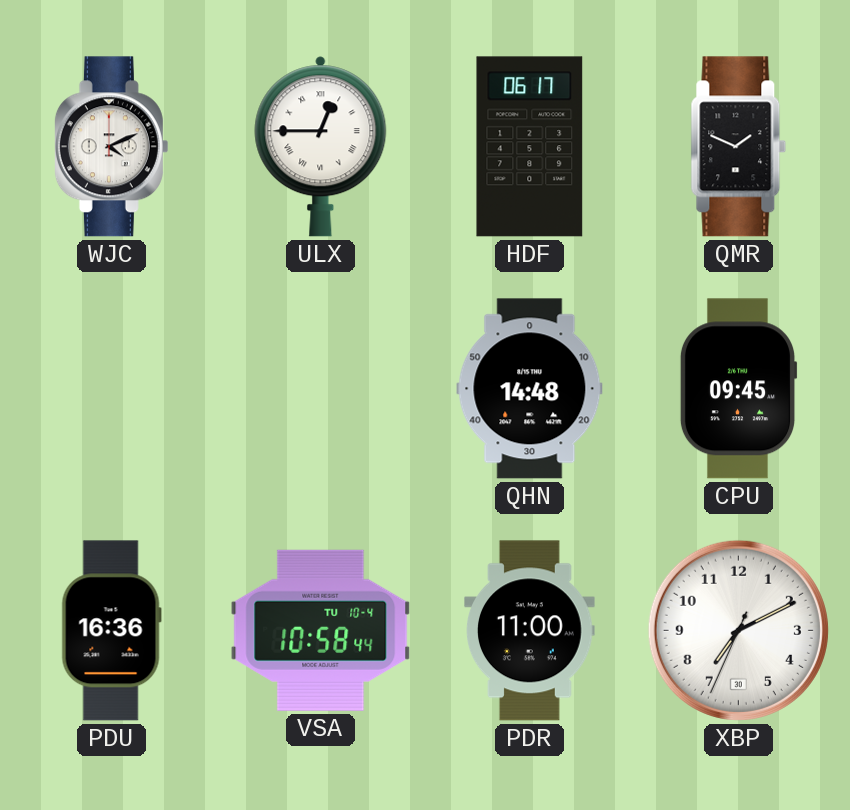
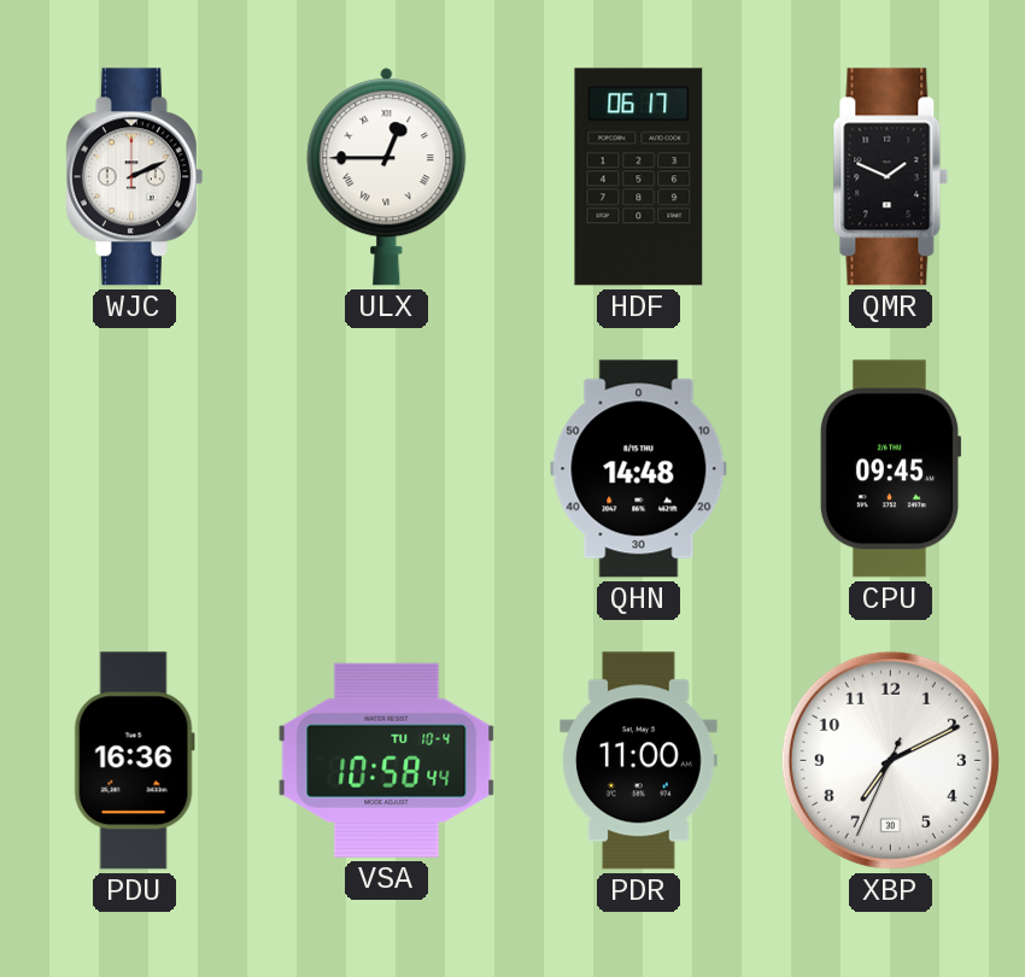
WJC: 4:11 -> 2:11 (134, 177)
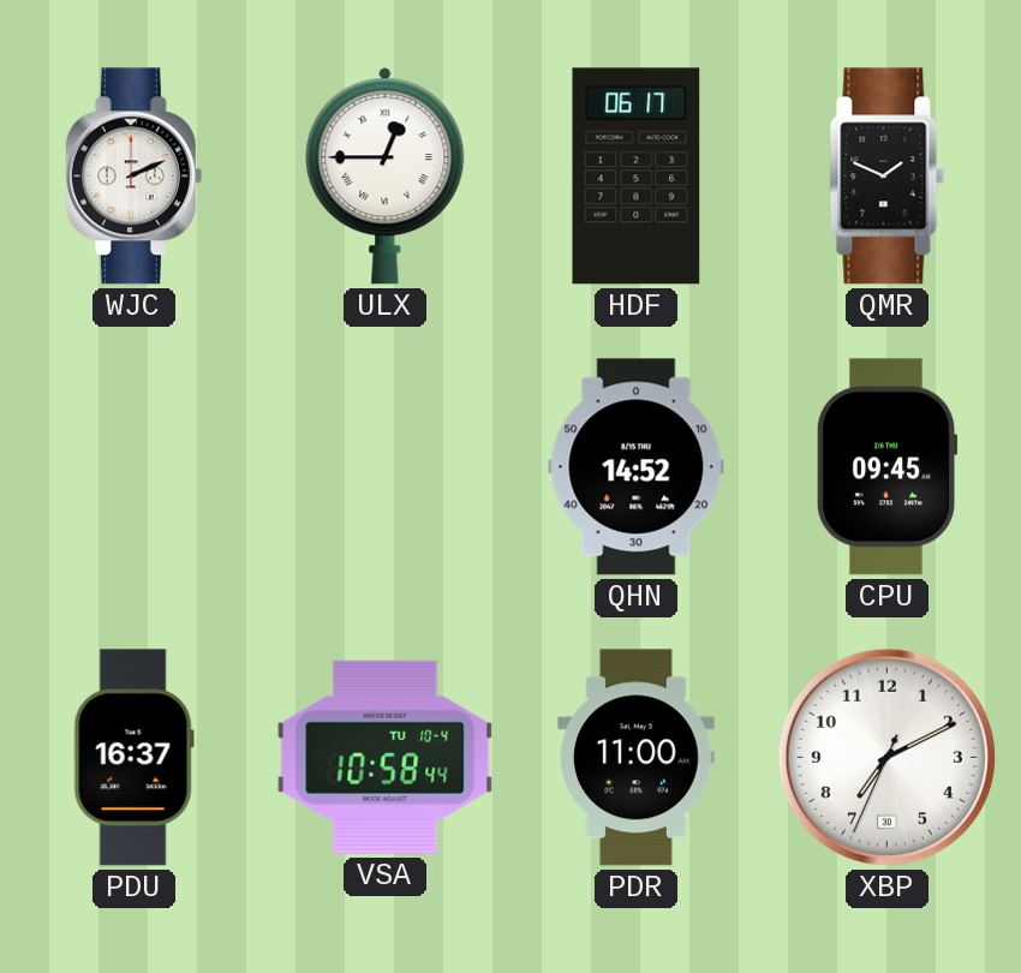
QHN: 14:48 -> 14:52 (637, 467)
PDU: 16:36 -> 16:37 (133, 758)
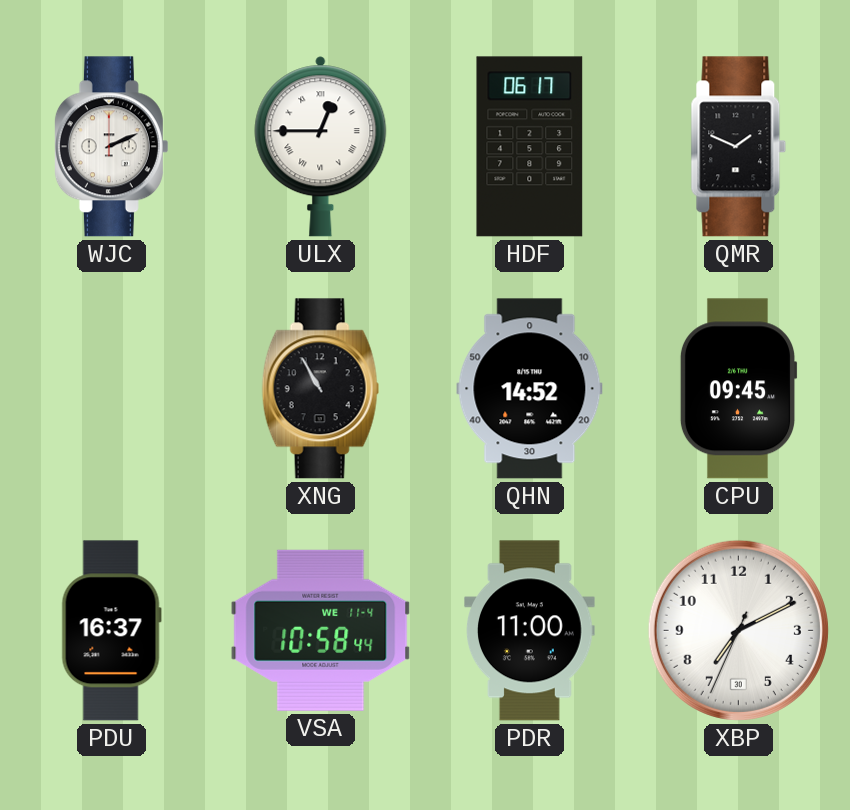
XNG: none -> 10:55 (321, 389)
VSA date: TU 10-4 -> WE 11-4 (321, 630)
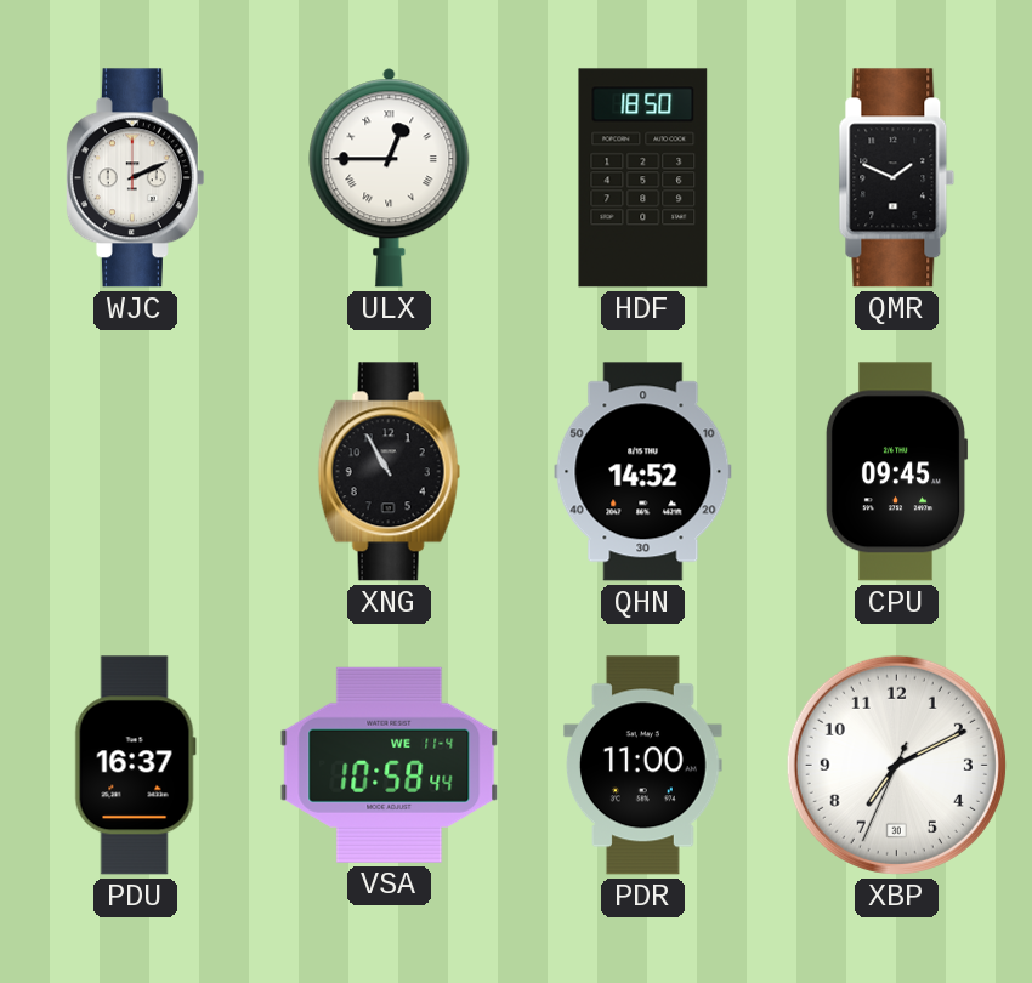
HDF: 06:17 -> 18:50 (643, 178)
